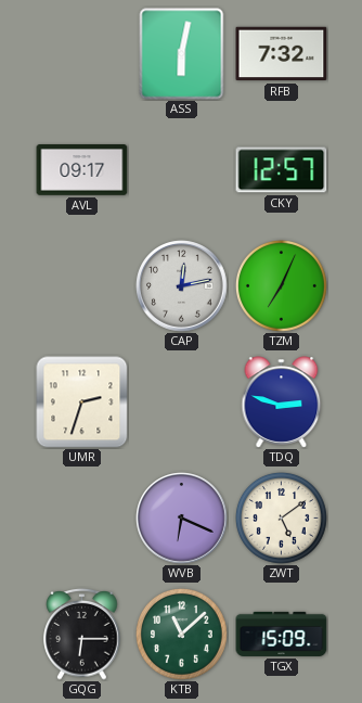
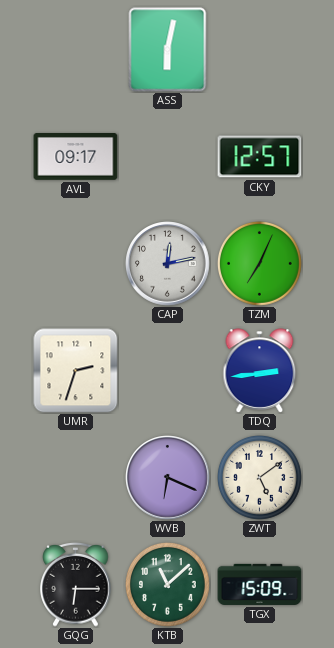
RFB: 7:32 -> none (282, 54)
TDQ: 2:48 -> 2:44 (260, 371)
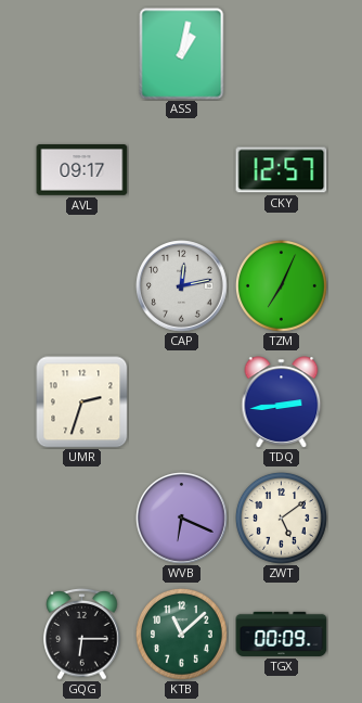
ASS: 6:02 -> 1:02 (182, 54)
TGX: 15:09 -> 00:09 (282, 634)
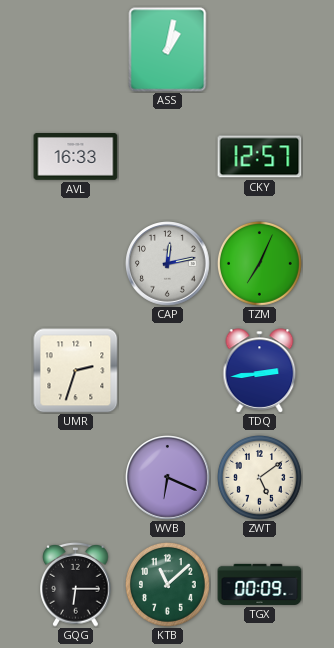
AVL: 09:17 -> 16:33 (76, 157)
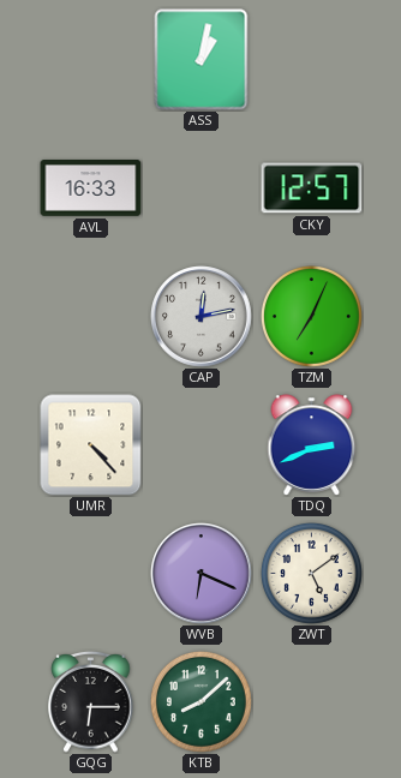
UMR: 2:33 -> 4:23 (91, 445)
TDQ: 2:44 -> 2:41 (312, 445)
KTB: 11:08 -> 8:08 (200, 701)
TGX: 00:09 -> none (260, 584)
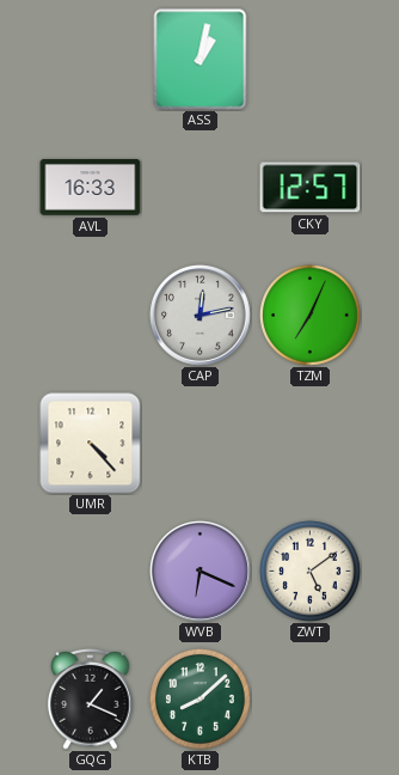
TDQ: 2:41 -> none (312, 445)
GQG: 6:15 -> 1:19 (91, 700)
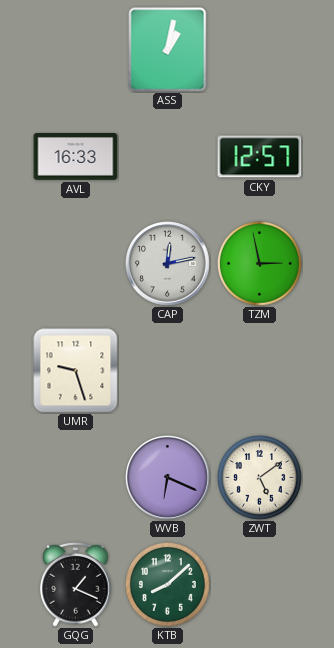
TZM: 7:04 -> 2:58 (259, 263)
UMR: 4:23 -> 9:27 (76, 371)
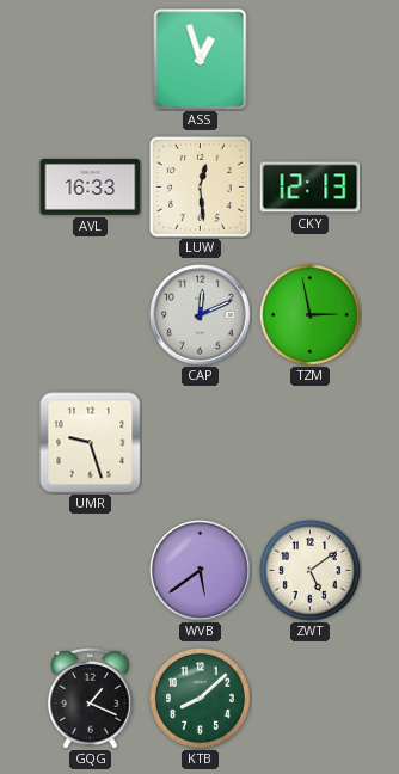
ASS: 1:02 -> 12:57 (201, 60)
LUW: none -> 12:29 (201, 188)
CKY: 12:57 -> 12:13 (311, 188)
CAP: 12:13 -> 12:11 (201, 315)
WVB: 6:19 -> 5:39 (201, 571)
